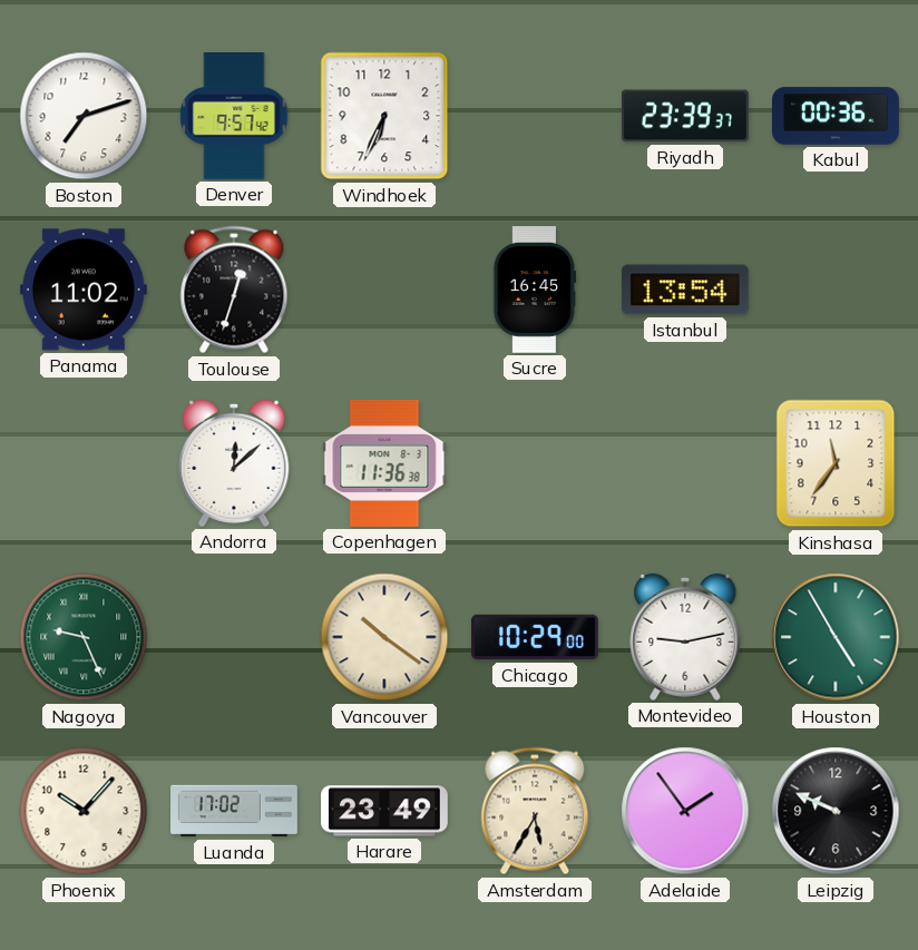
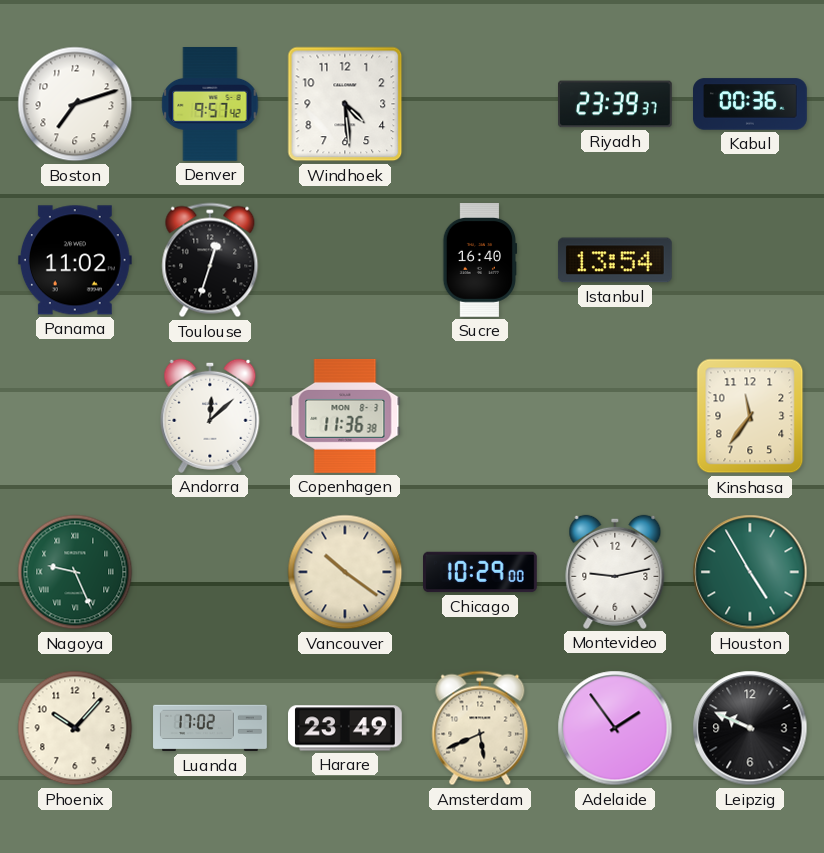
Windhoek: 6:34 -> 4:29 (345, 104)
Sucre: 16:45 -> 16:40 (480, 261)
Amsterdam: 5:35 -> 5:41 (480, 728)
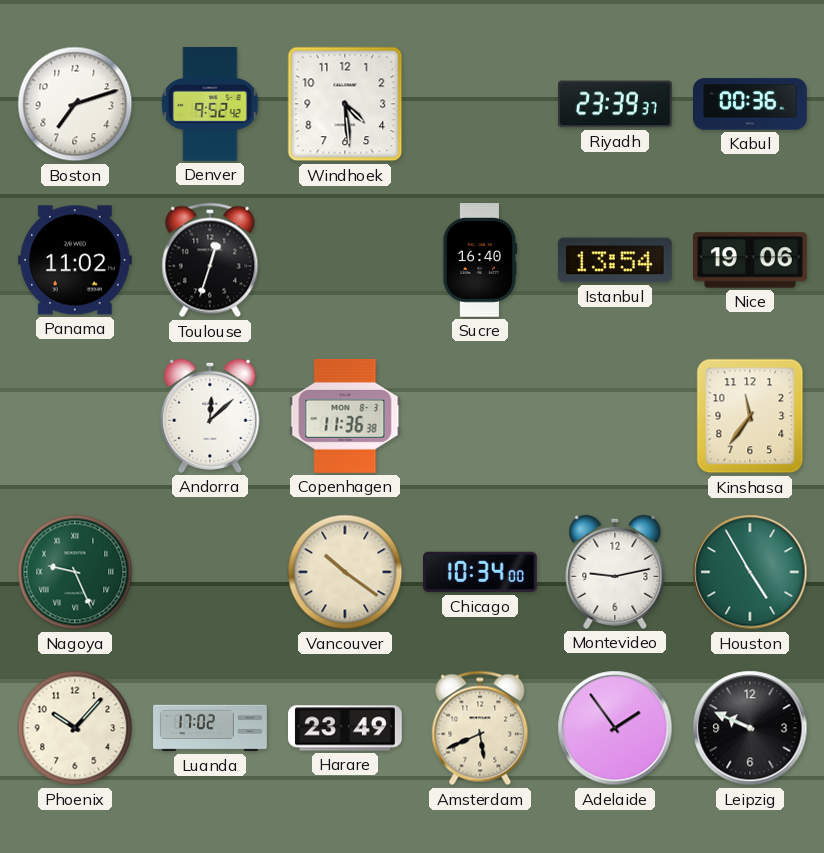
Denver: 9:57 -> 9:52 (210, 105)
Nice: none -> 19:06 (751, 260)
Chicago: 10:29 -> 10:34 (481, 572)
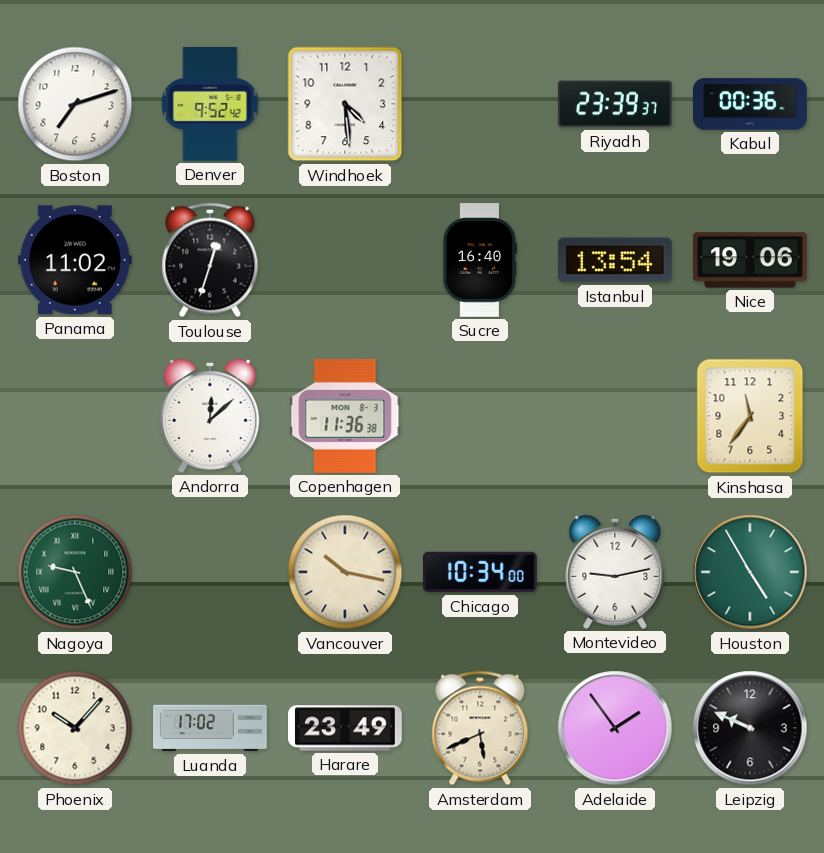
Vancouver: 10:21 -> 10:17 (345, 572)
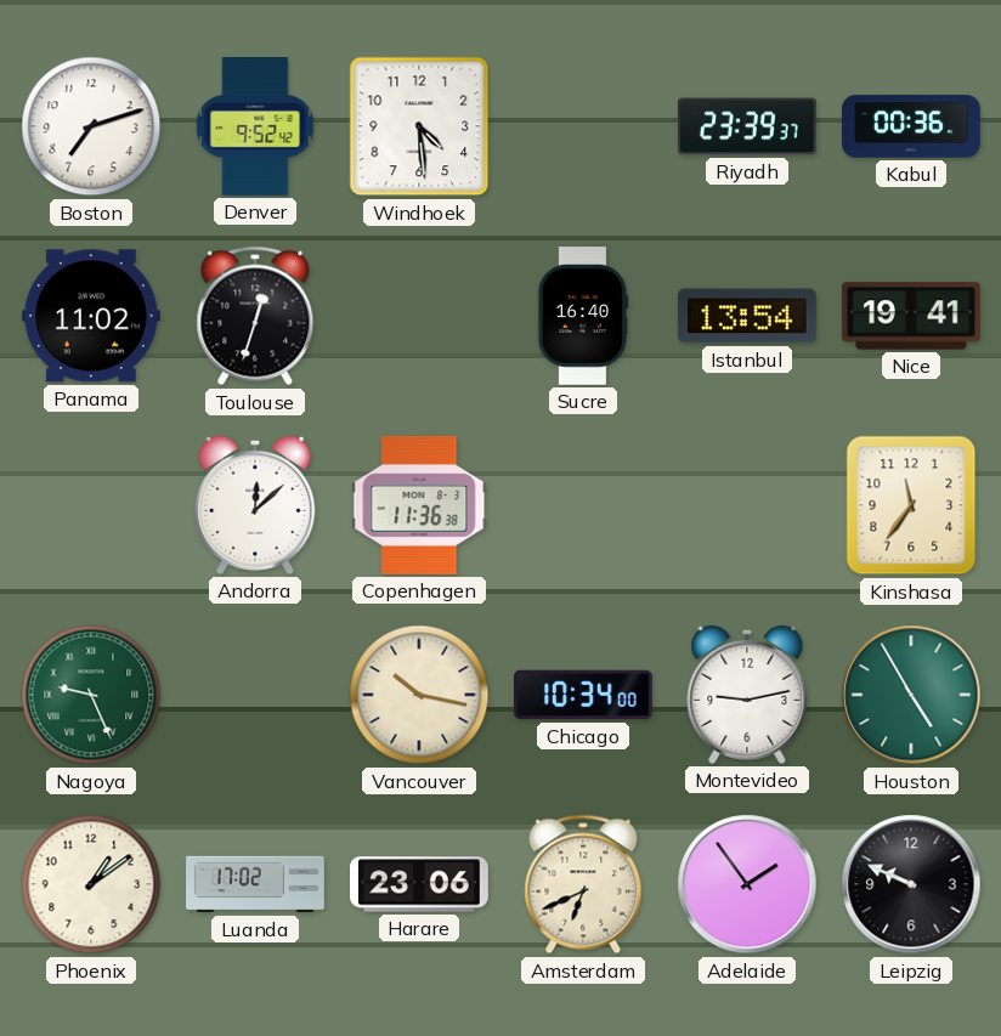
Nice: 19:06 -> 19:41 (912, 316)
Phoenix: 10:07 -> 1:09 (91, 884)
Harare: 23:49 -> 23:06 (420, 884)
Amsterdam: 5:41 -> 6:41 (583, 884)
